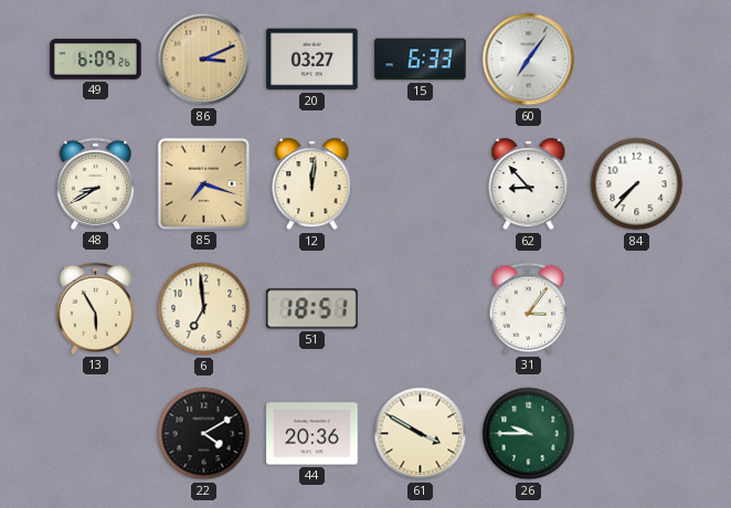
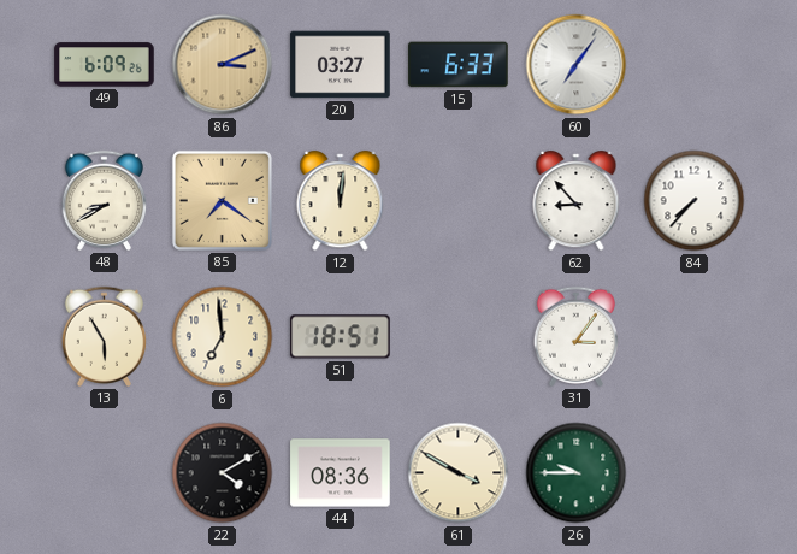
85: 7:18 -> 7:21 (222, 200)
44: 20:36 -> 08:36 (341, 473)
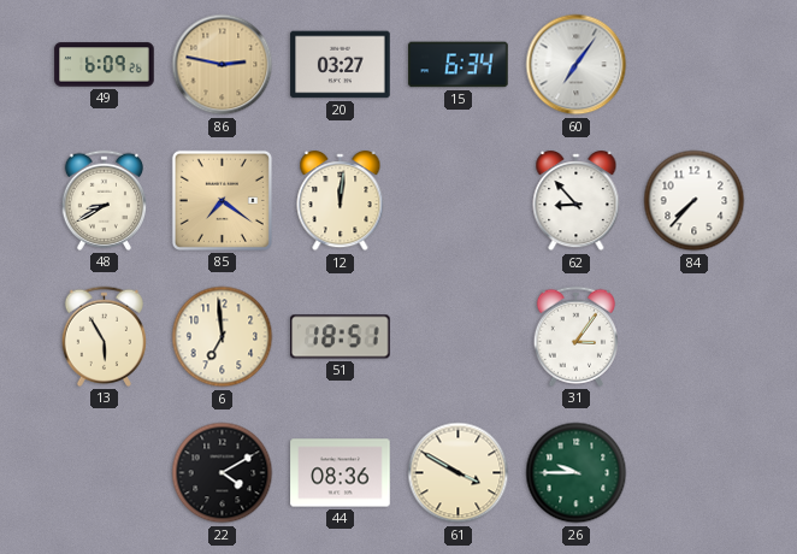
86: 3:11 -> 2:47 (223, 65)
15: 6:33 -> 6:34 (459, 65)
